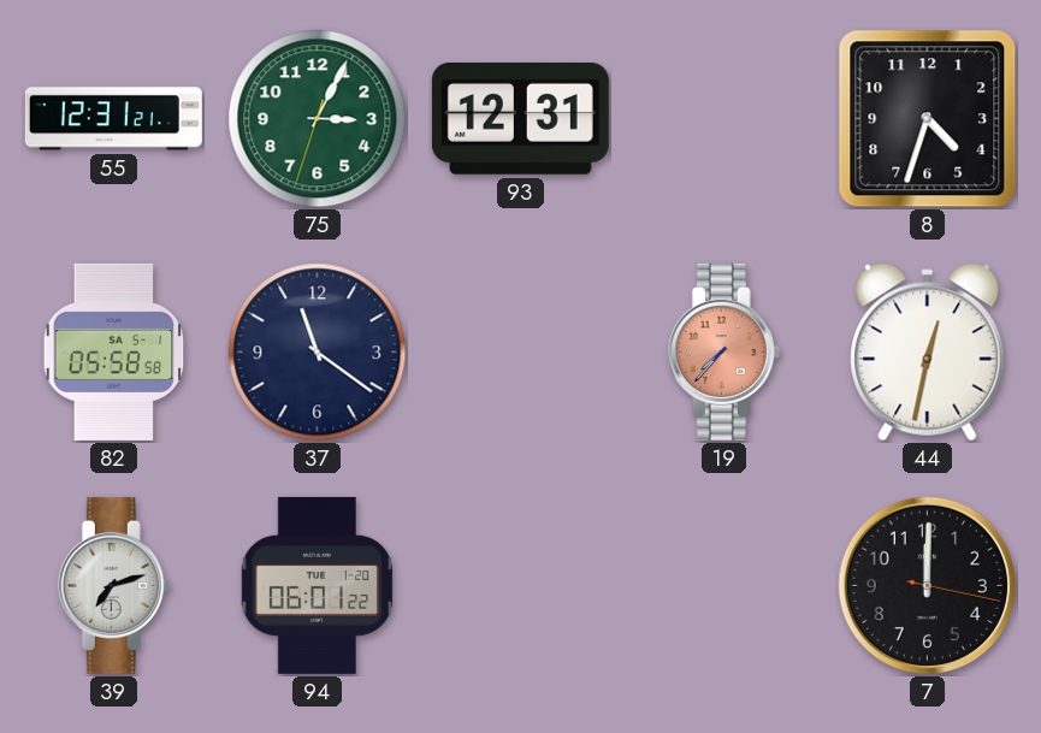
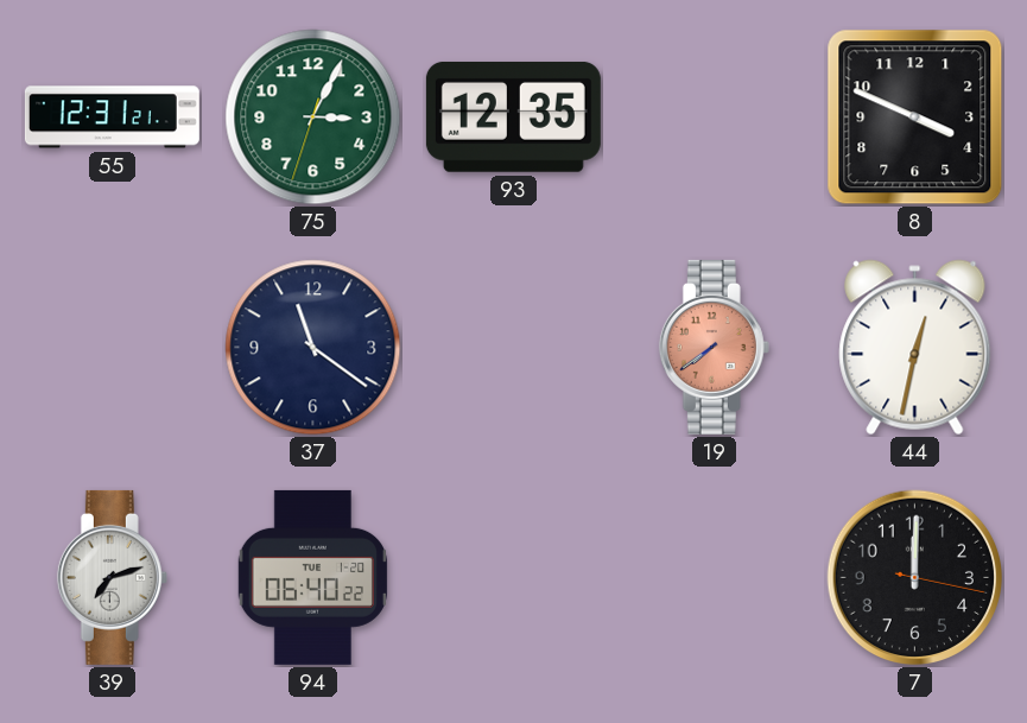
93: 12:31 -> 12:35 (513, 116)
8: 4:33 -> 3:49 (915, 118)
82: 05:58 -> none (114, 351)
19: 7:37 -> 7:39 (714, 347)
94: 06:01 -> 06:40 (312, 577)
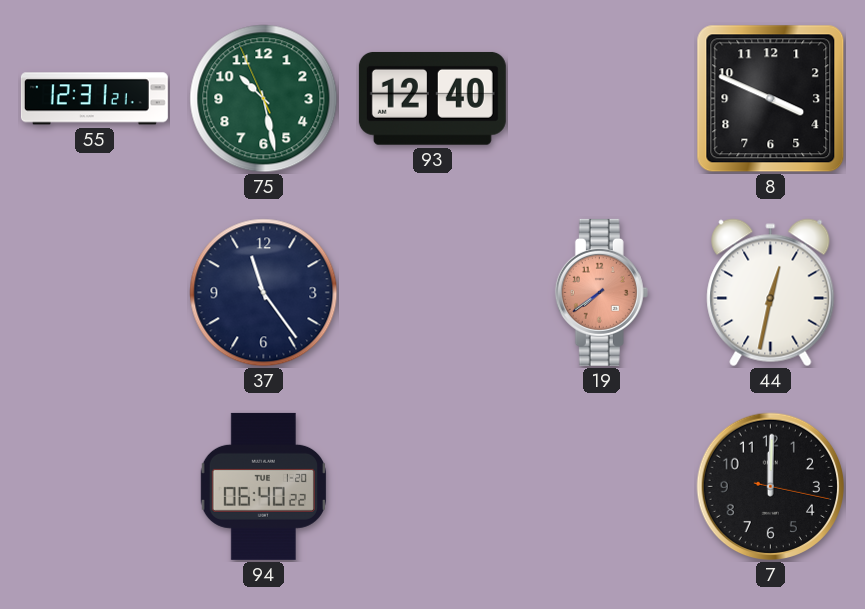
75: 3:04 -> 10:27 (264, 99)
93: 12:35 -> 12:40 (432, 98)
37: 11:21 -> 11:24 (264, 293)
39: 7:12 -> none (112, 577)
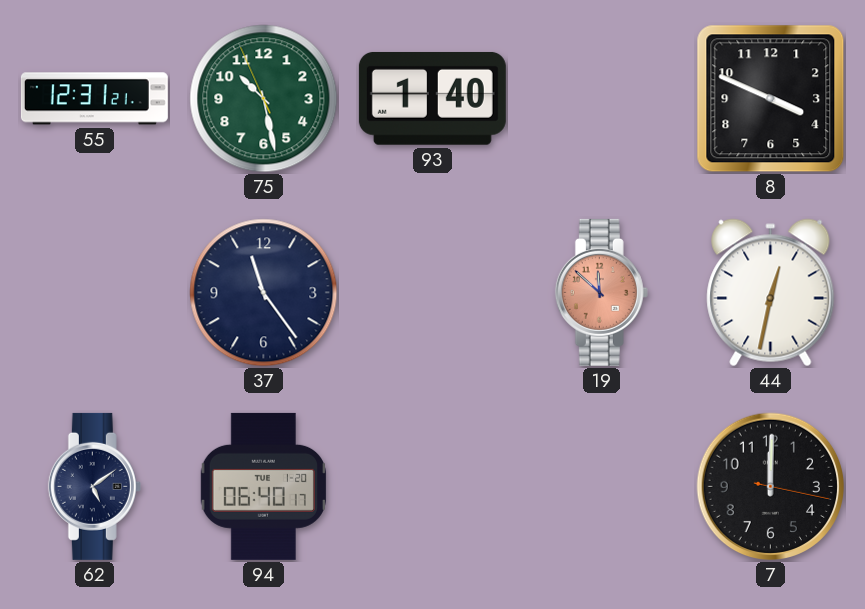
93: 12:40 -> 1:40 (432, 98)
19: 7:39 -> 11:52 (601, 292)
62: none -> 5:09 (94, 486)
94: 06:40:22 -> 06:40:17 (263, 486)
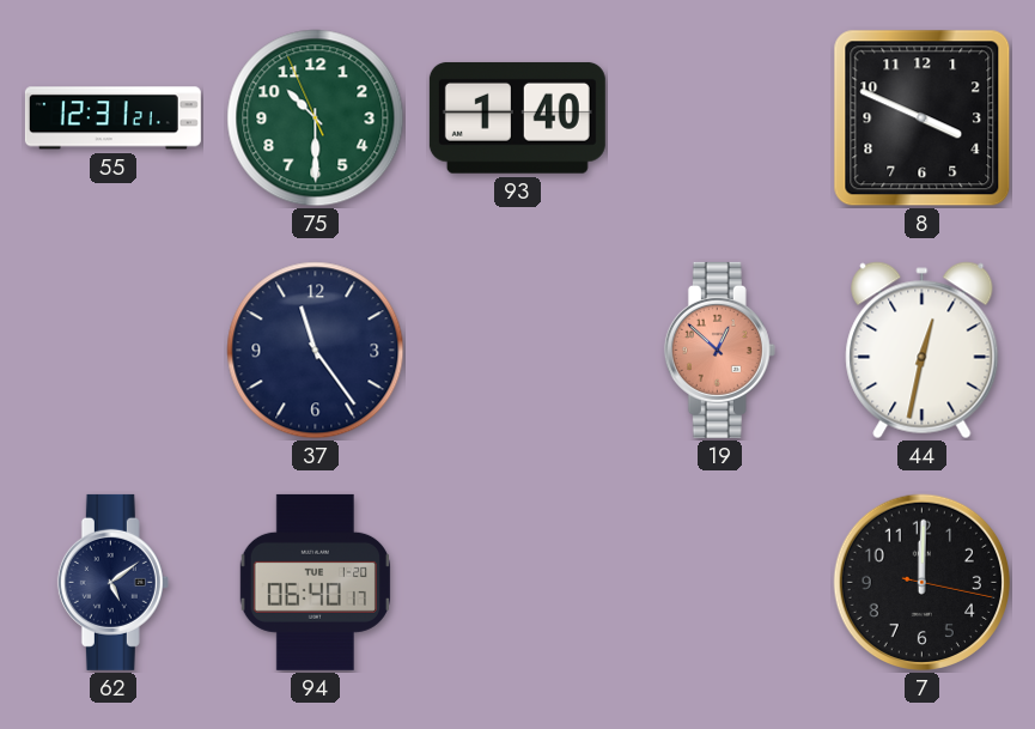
75: 10:27 -> 10:29 (316, 119)
19: 11:52 -> 12:52 (719, 350)
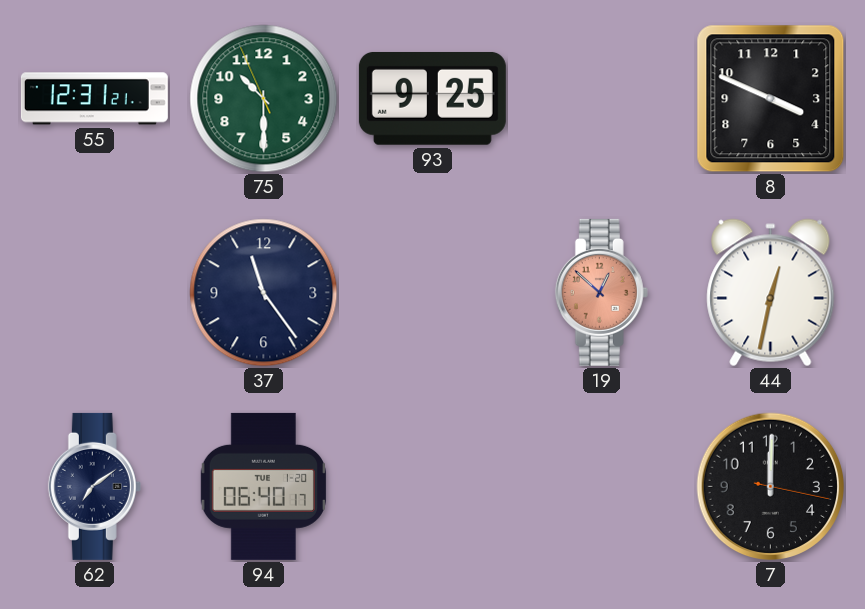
93: 1:40 -> 9:25 (432, 98)
62: 5:09 -> 7:09 (94, 486)
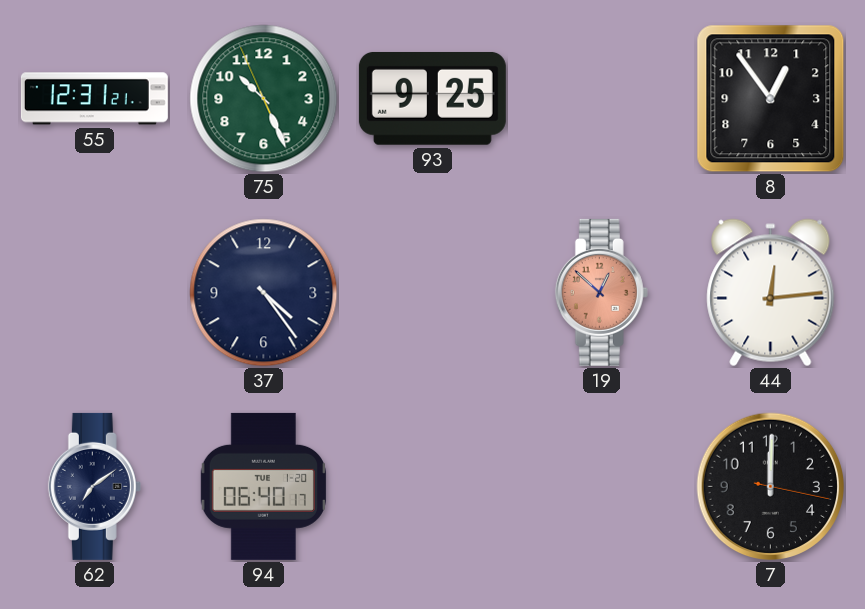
75: 10:29 -> 10:25 (264, 99)
8: 3:49 -> 12:54 (771, 99)
37: 11:24 -> 4:24 (264, 293)
44: 12:32 -> 12:14 (771, 293)
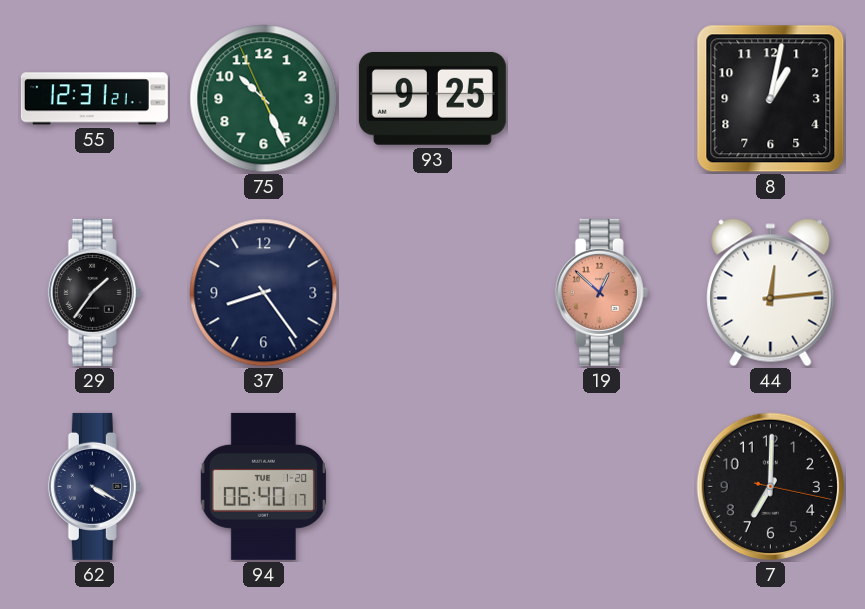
8: 12:54 -> 1:02 (771, 99)
29: none -> 1:36 (94, 292)
37: 4:24 -> 8:24 (264, 293)
62: 7:09 -> 4:20 (94, 486)
7: 12:00 -> 7:00 (771, 487)
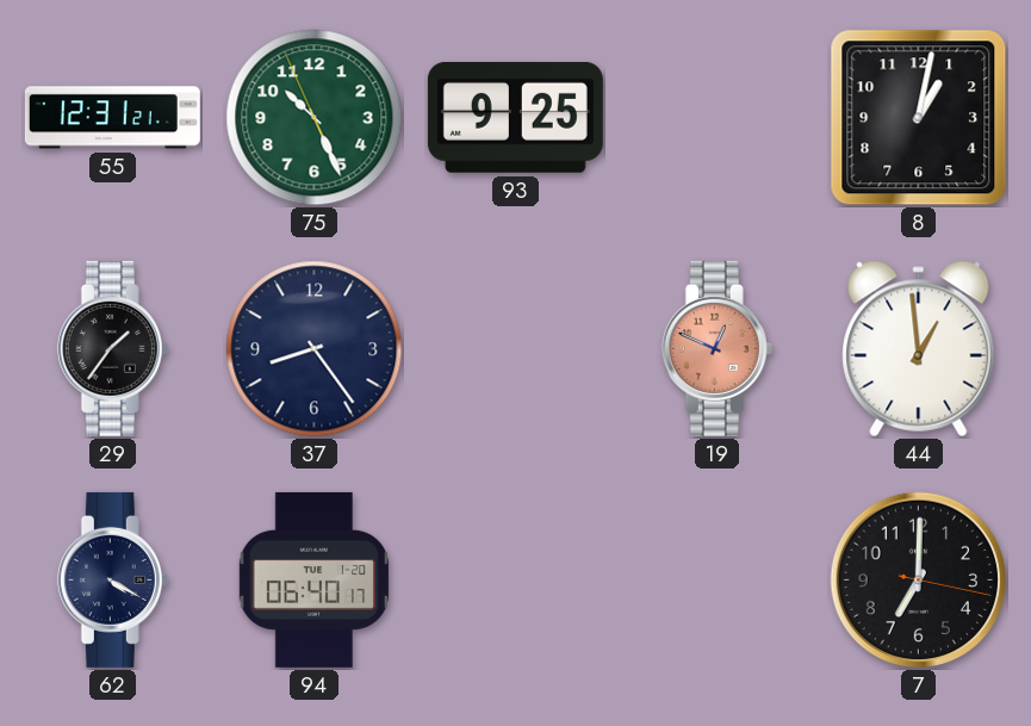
19: 12:52 -> 12:49 (716, 348)
44: 12:14 -> 12:59 (919, 349)
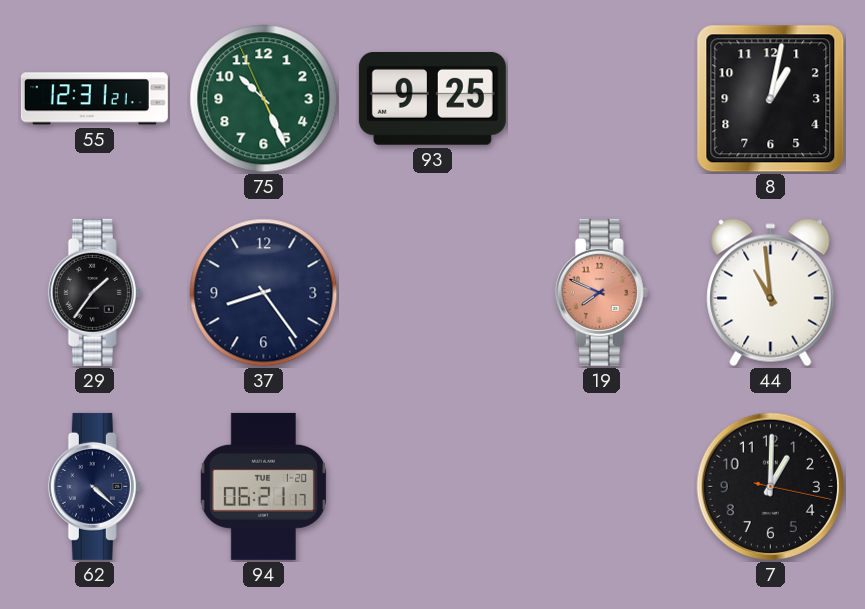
19: 12:49 -> 7:49 (601, 292)
44: 12:59 -> 10:59 (771, 293)
62: 4:20 -> 4:22 (94, 486)
94: 06:40 -> 06:21 (263, 486)
7: 7:00 -> 1:00 (771, 487)
